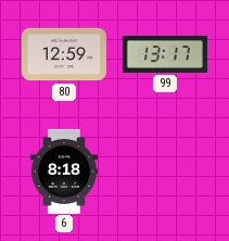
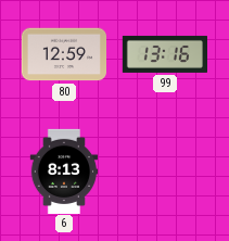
99: 13:17 -> 13:16 (164, 54)
6: 8:18 -> 8:13 (64, 170)
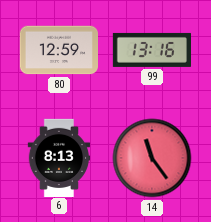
14: none -> 11:24 (152, 158)
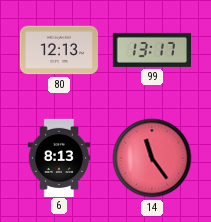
80: 12:59 -> 12:13 (58, 50)
99: 13:16 -> 13:17 (151, 50)
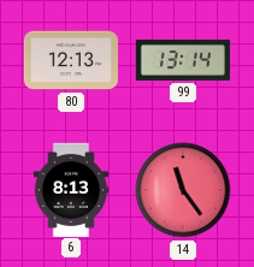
99: 13:17 -> 13:14 (182, 60)
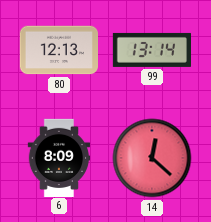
6: 8:13 -> 8:09 (59, 157)
14: 11:24 -> 12:22 (152, 158)
